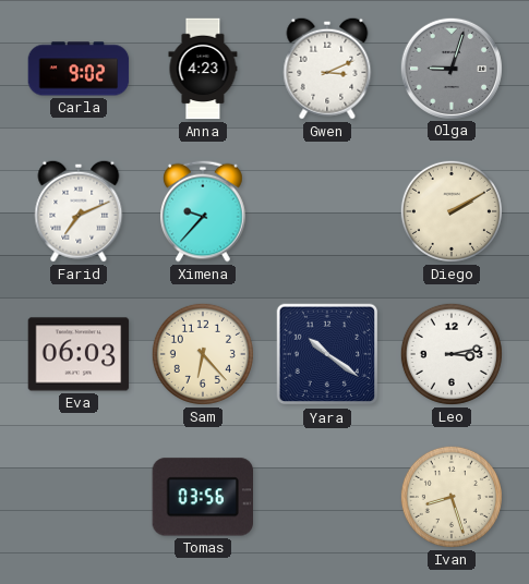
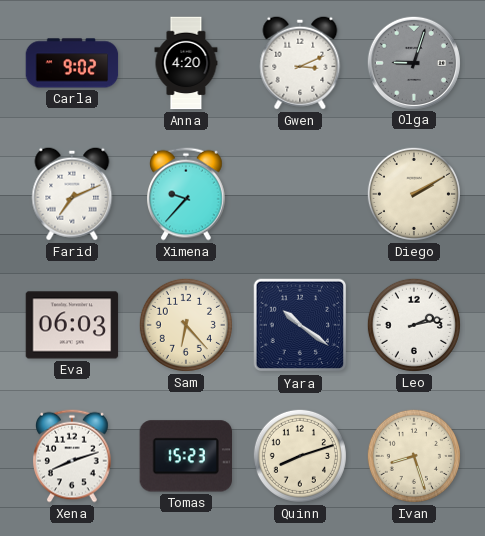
Anna: 4:23 -> 4:20 (186, 63)
Leo: 3:13 -> 2:13 (414, 325)
Xena: none -> 8:12 (73, 456)
Tomas: 03:56 -> 15:23 (185, 456)
Quinn: none -> 8:12 (300, 456)
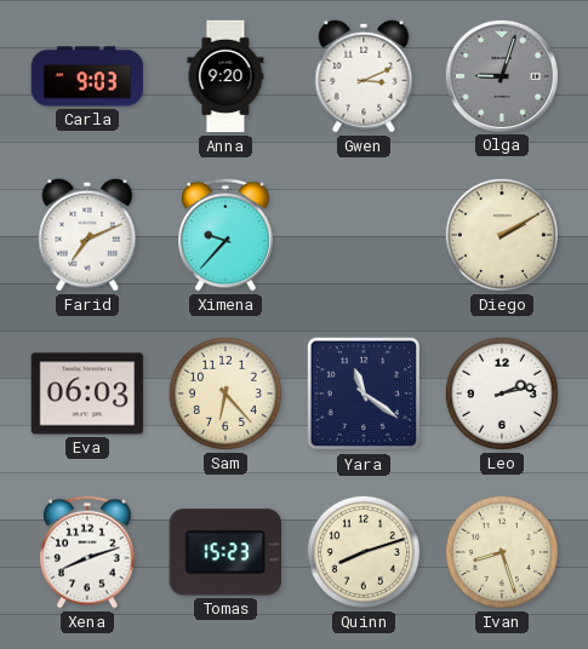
Carla: 9:02 -> 9:03 (87, 76)
Anna: 4:20 -> 9:20 (226, 76)
Yara: 10:21 -> 11:21 (364, 394)
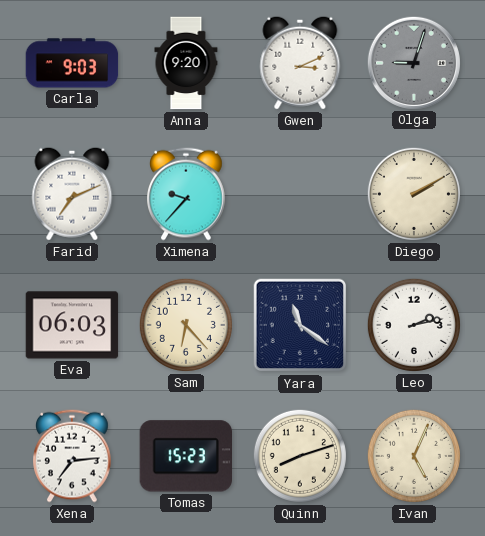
Xena: 8:12 -> 7:14 (73, 456)
Ivan: 8:27 -> 5:04 (414, 456)
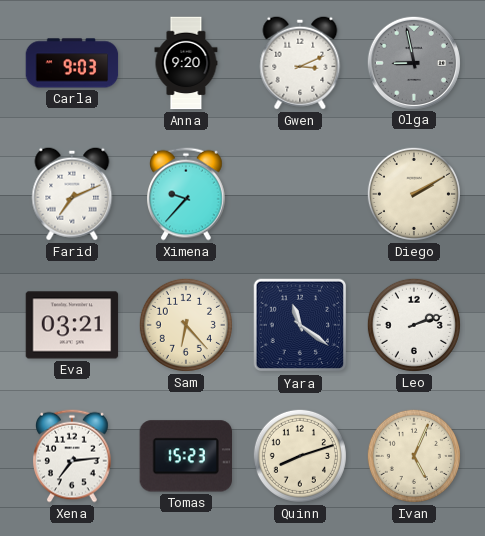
Olga: 9:03 -> 8:58 (414, 62)
Eva: 06:03 -> 03:21 (72, 325)
Leo: 2:13 -> 2:12 (414, 325)
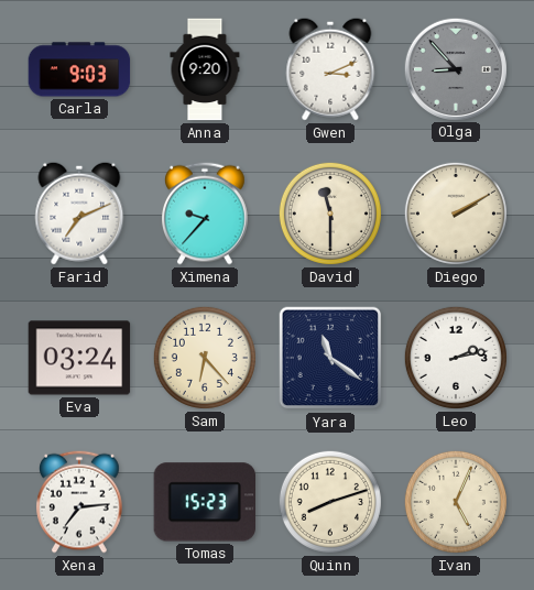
Olga: 8:58 -> 8:53 (456, 68)
David: none -> 11:30 (330, 214)
Eva: 03:21 -> 03:24 (79, 358)
Leo: 2:12 -> 2:13 (456, 358)
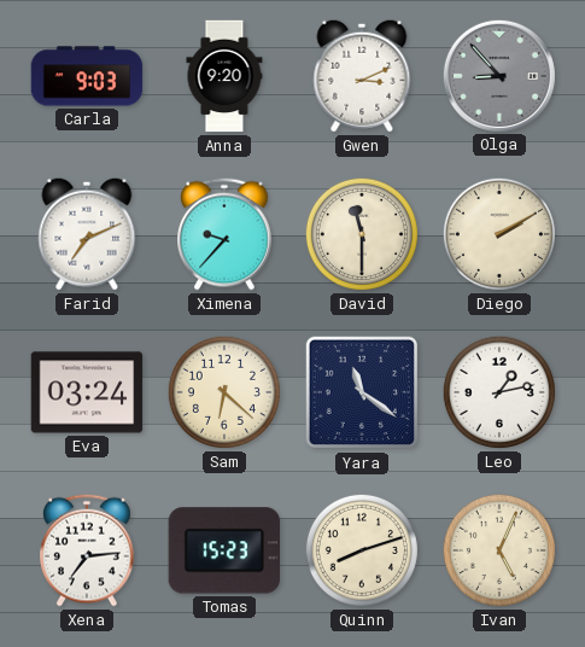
Sam: 6:23 -> 6:22 (224, 392)
Leo: 2:13 -> 1:13 (499, 392)
